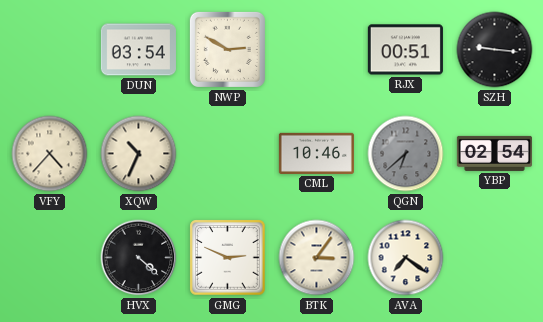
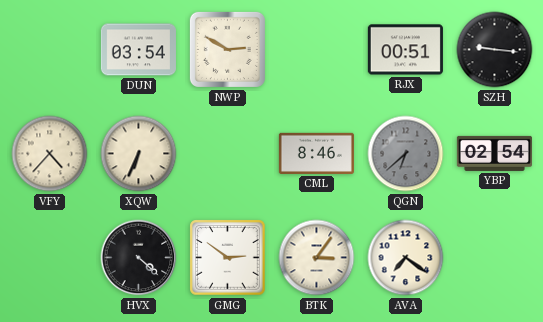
XQW: 10:34 -> 6:34 (139, 154)
CML: 10:46 -> 8:46 (316, 153)
GMG: 2:49 -> 2:51 (228, 258)
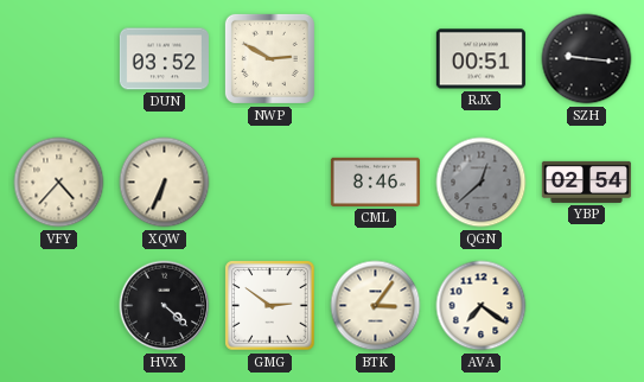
DUN: 03:54 -> 03:52 (164, 59)
QGN: 6:38 -> 12:38 (482, 183)
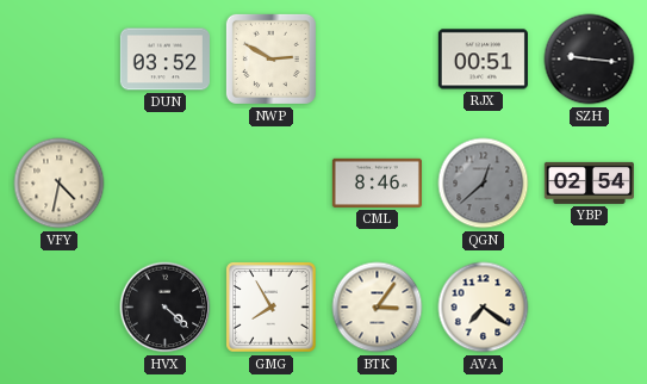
VFY: 4:37 -> 4:32 (60, 184)
XQW: 6:34 -> none (165, 183)
GMG: 2:51 -> 7:55 (272, 308)
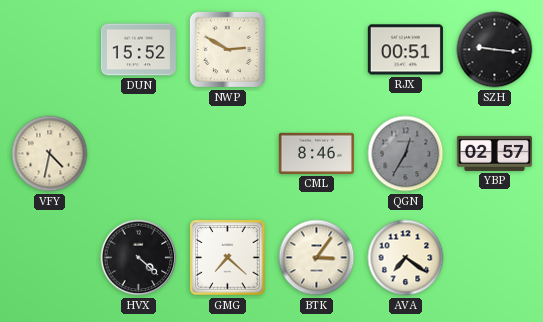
DUN: 03:52 -> 15:52 (138, 50)
QGN: 12:38 -> 12:35 (406, 154)
YBP: 02:54 -> 02:57 (494, 153)
GMG: 7:55 -> 7:22 (228, 258)
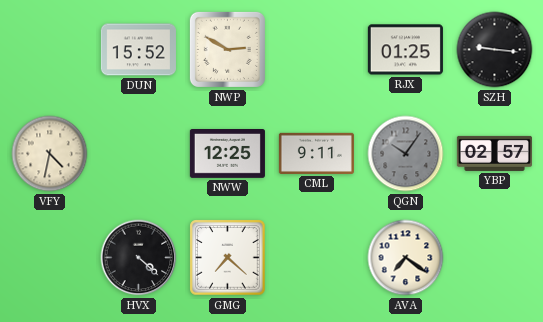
RJX: 00:51 -> 01:25 (405, 50)
NWW: none -> 12:25 (227, 154)
CML: 8:46 -> 9:11 (316, 153)
QGN: 12:35 -> 10:06 (406, 154)
BTK: 3:06 -> none (317, 258)
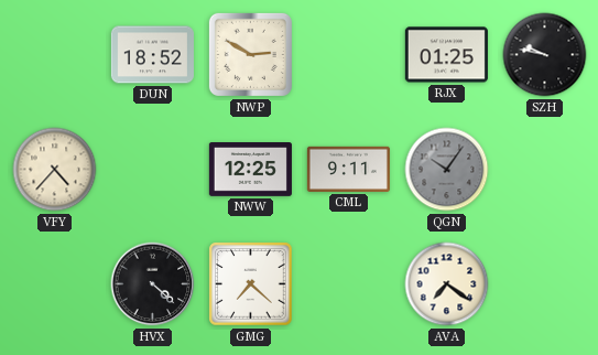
DUN: 15:52 -> 18:52 (152, 55)
SZH: 9:16 -> 9:47 (545, 55)
VFY: 4:32 -> 4:37 (55, 170)
YBP: 02:57 -> none (494, 153)
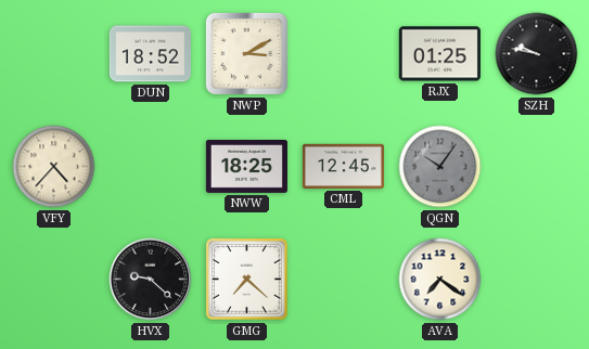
NWP: 2:50 -> 3:10 (246, 53)
NWW: 12:25 -> 18:25 (246, 167)
CML: 9:11 -> 12:45 (343, 166)
HVX: 4:22 -> 9:22 (151, 280)
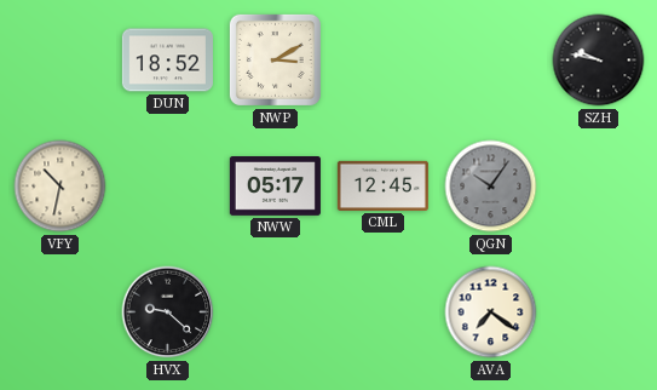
RJX: 01:25 -> none (439, 54)
VFY: 4:37 -> 10:32 (60, 187)
NWW: 18:25 -> 05:17 (275, 187)
GMG: 7:22 -> none (247, 280)
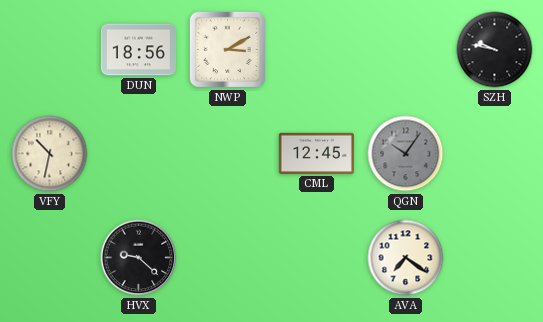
DUN: 18:52 -> 18:56 (138, 50)
NWW: 05:17 -> none (275, 187)
